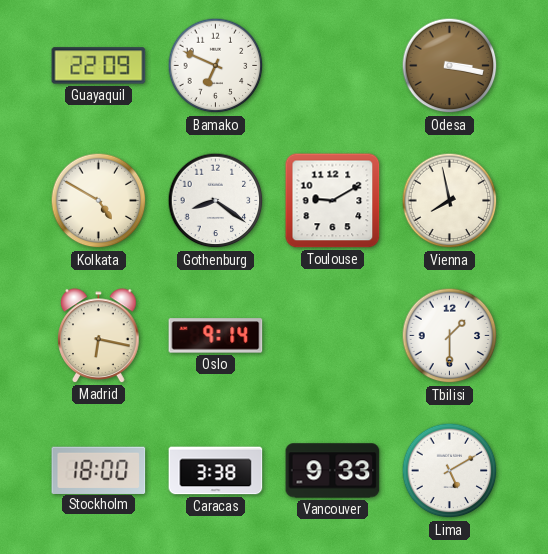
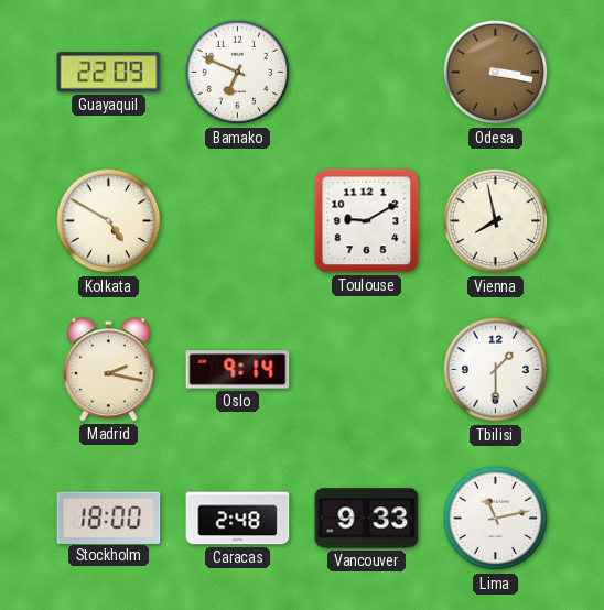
Gothenburg: 8:21 -> none (216, 201)
Madrid: 6:17 -> 2:17 (109, 370)
Caracas: 3:38 -> 2:48 (238, 519)
Lima: 5:10 -> 11:13 (496, 519)
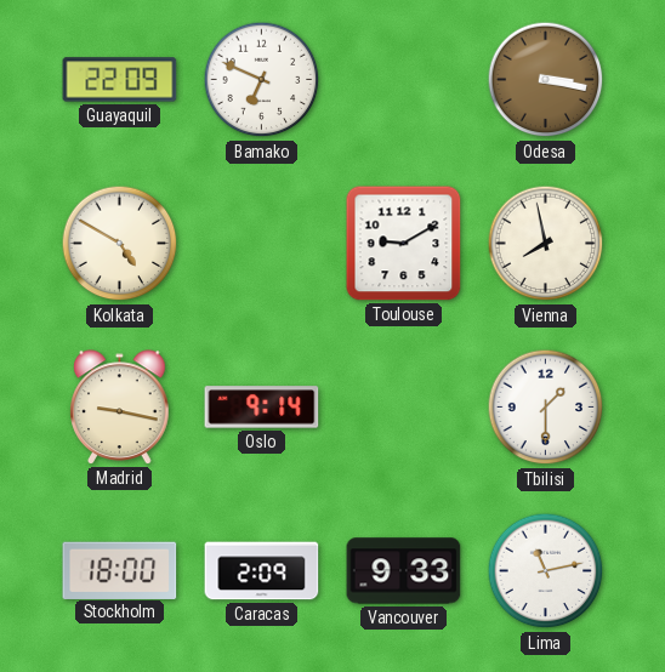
Madrid: 2:17 -> 9:17 (120, 408)
Caracas: 2:48 -> 2:09 (262, 571)
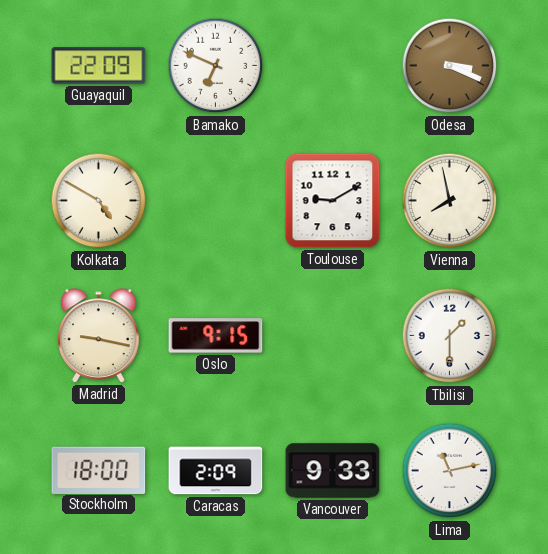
Odesa: 3:17 -> 3:19 (450, 66)
Oslo: 9:14 -> 9:15 (216, 336)
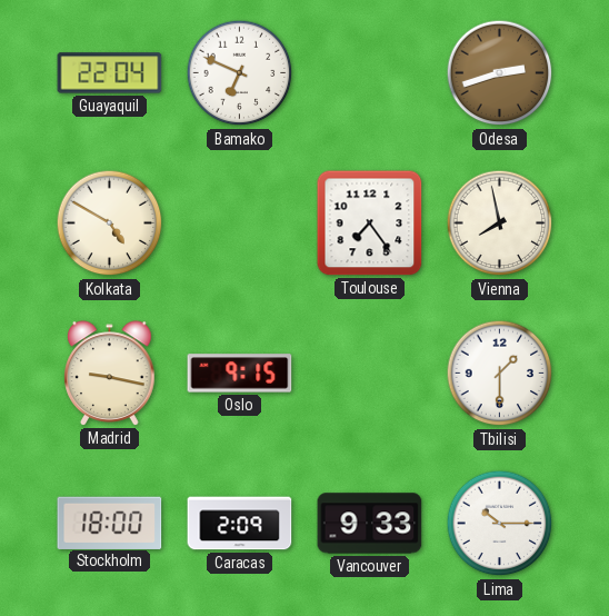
Guayaquil: 22:09 -> 22:04 (110, 73)
Odesa: 3:19 -> 2:42 (500, 73)
Toulouse: 9:10 -> 7:24 (370, 223)
Lima: 11:13 -> 10:15 (500, 524)
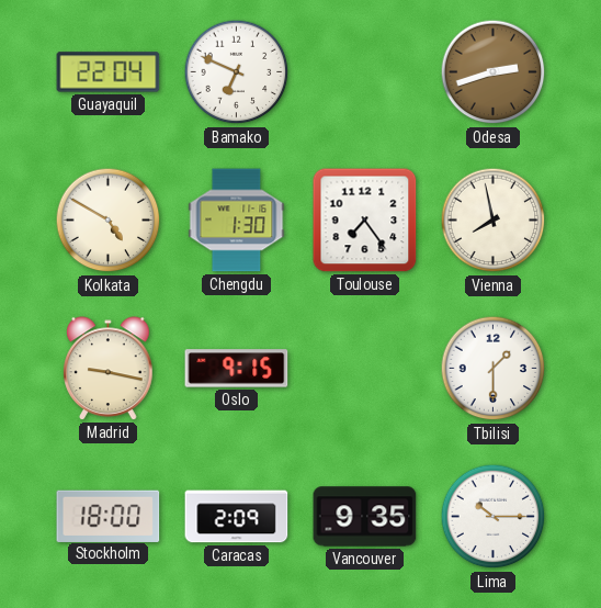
Chengdu: none -> 1:30 (237, 221)
Vancouver: 9:33 -> 9:35 (365, 517)
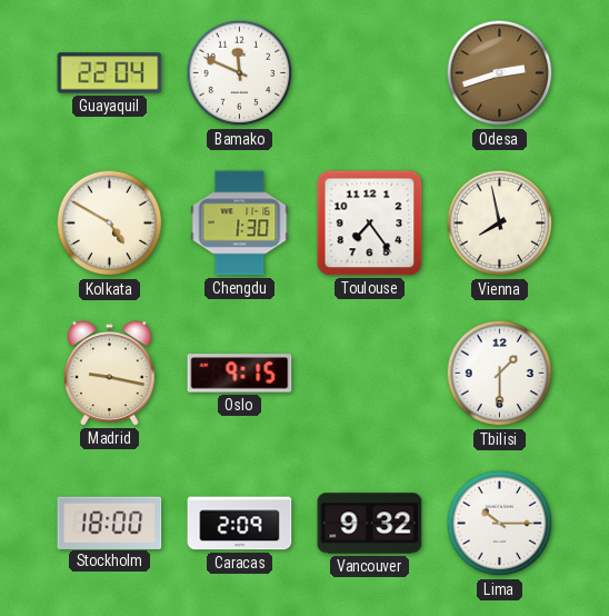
Bamako: 6:49 -> 11:49 (240, 73)
Vancouver: 9:35 -> 9:32 (370, 524)
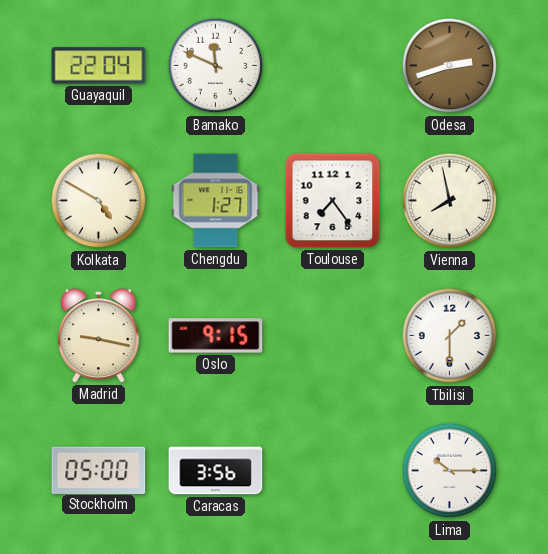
Chengdu: 1:30 -> 1:27 (216, 201)
Stockholm: 18:00 -> 05:00 (99, 470)
Caracas: 2:09 -> 3:56 (216, 471)
Vancouver: 9:32 -> none (370, 524)
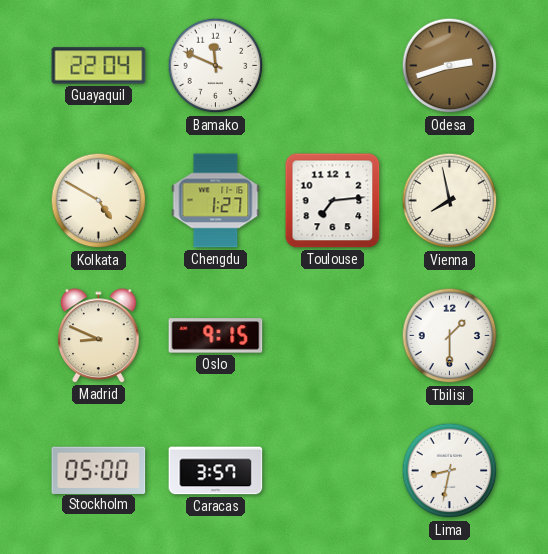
Toulouse: 7:24 -> 7:14 (333, 201)
Madrid: 9:17 -> 8:49 (99, 336)
Caracas: 3:56 -> 3:57 (216, 471)
Lima: 10:15 -> 8:32 (450, 471)
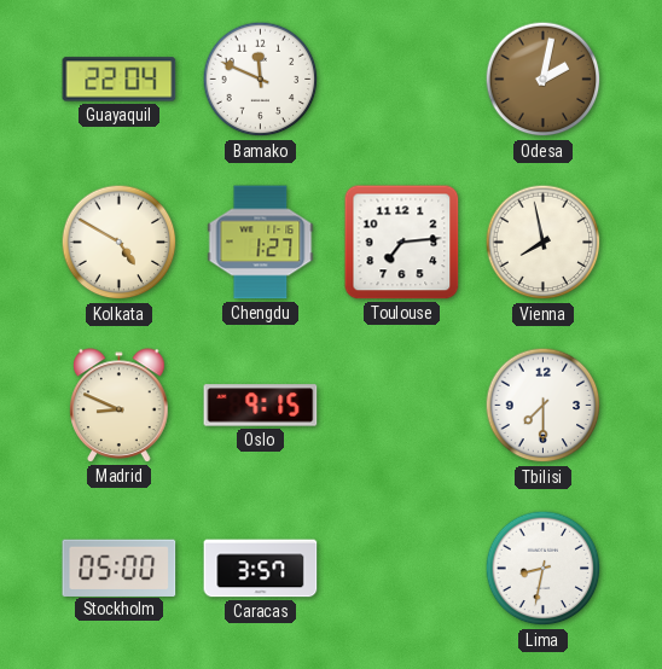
Odesa: 2:42 -> 2:02 (544, 80)
Tbilisi: 1:30 -> 7:30 (544, 406)
